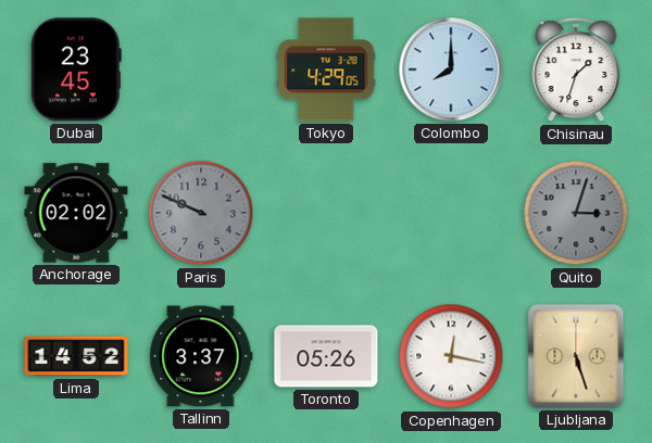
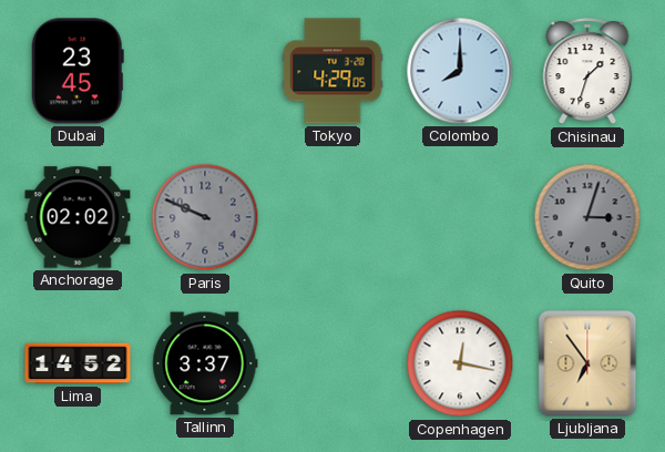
Toronto: 05:26 -> none (326, 356)
Ljubljana: 5:27 -> 6:54 (587, 363)
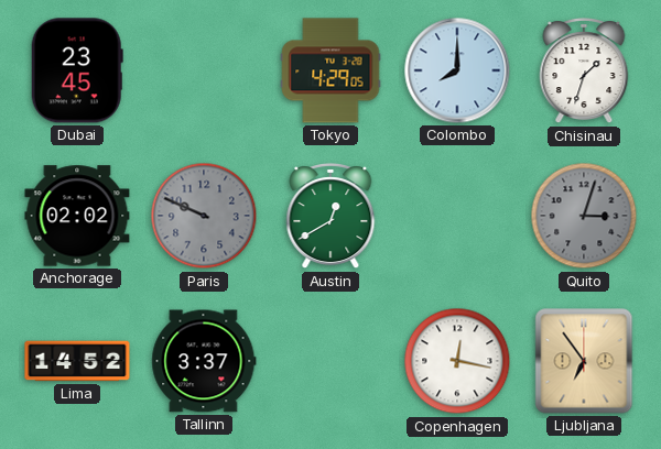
Austin: none -> 12:40 (330, 217)
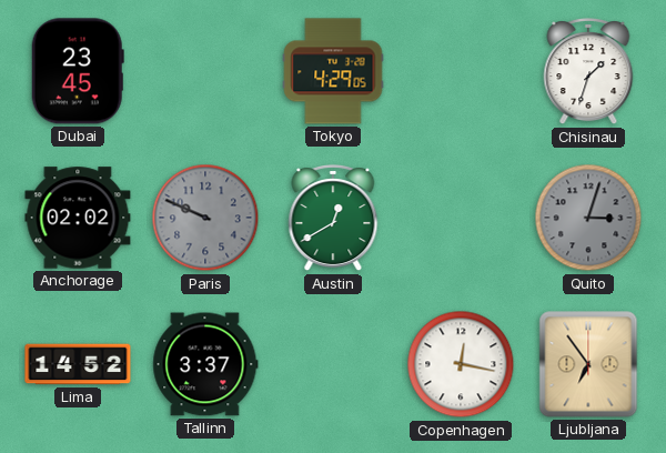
Colombo: 8:00 -> none (457, 70)
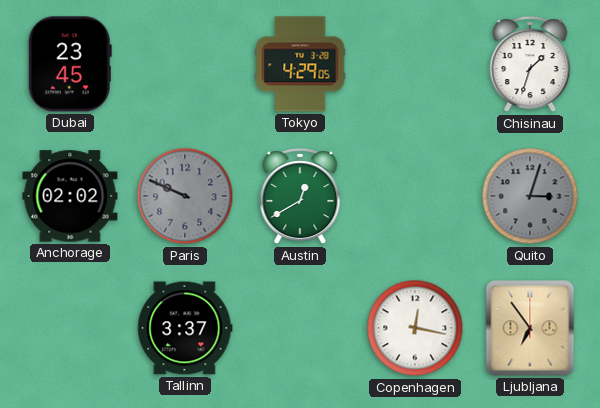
Lima: 14:52 -> none (78, 364)
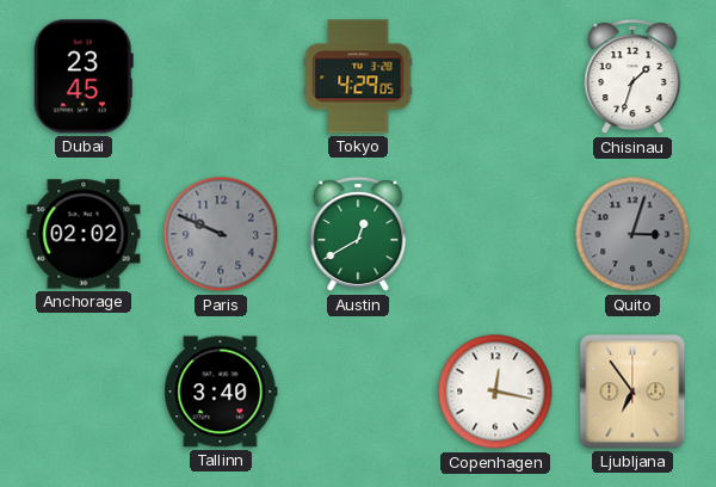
Tallinn: 3:37 -> 3:40 (221, 392)
